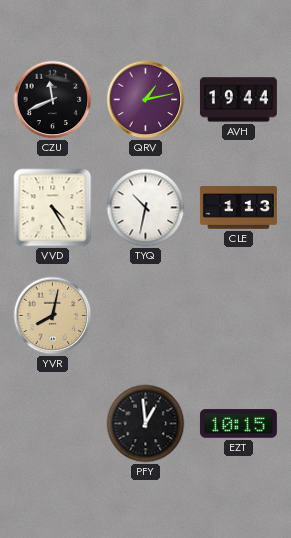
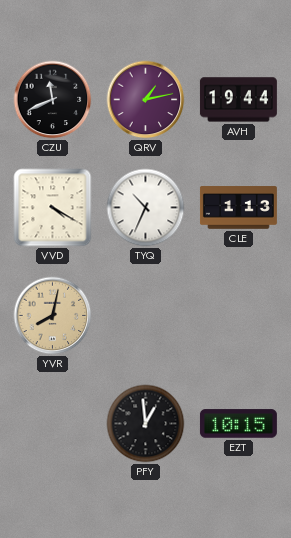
VVD: 4:25 -> 4:20 (53, 208)
TYQ: 10:32 -> 10:34 (146, 208)
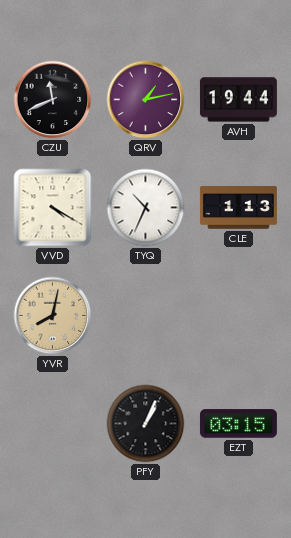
PFY: 12:59 -> 1:04 (146, 424)
EZT: 10:15 -> 03:15 (238, 424)
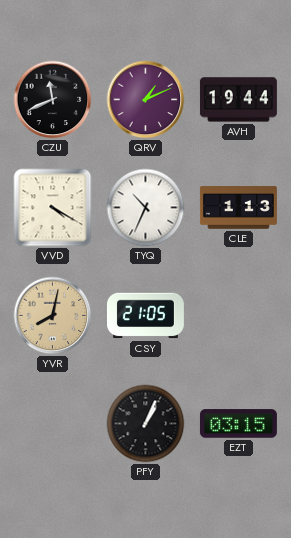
QRV: 1:13 -> 1:11 (146, 100)
CSY: none -> 21:05 (145, 316)
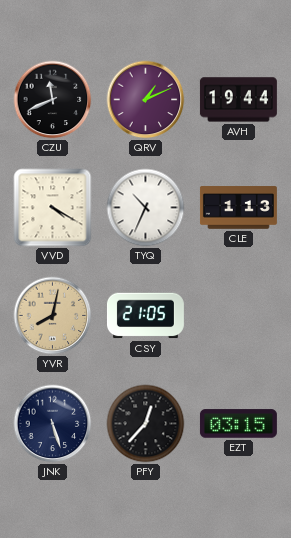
JNK: none -> 5:27 (53, 424)
PFY: 1:04 -> 12:37 (146, 424)
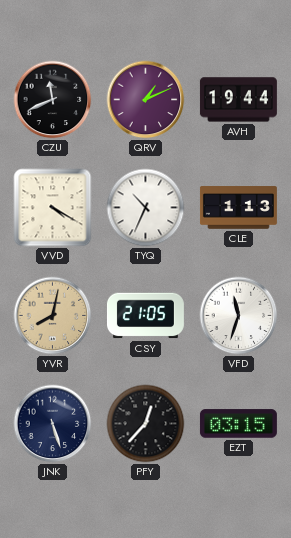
VFD: none -> 11:33 (239, 316)
